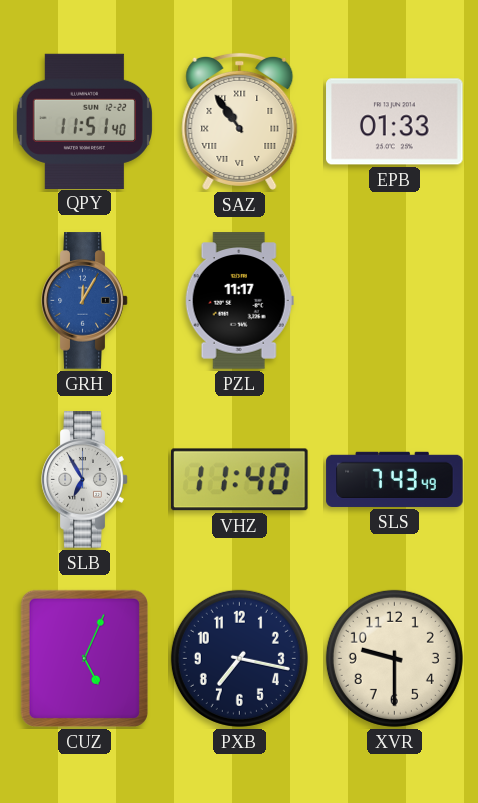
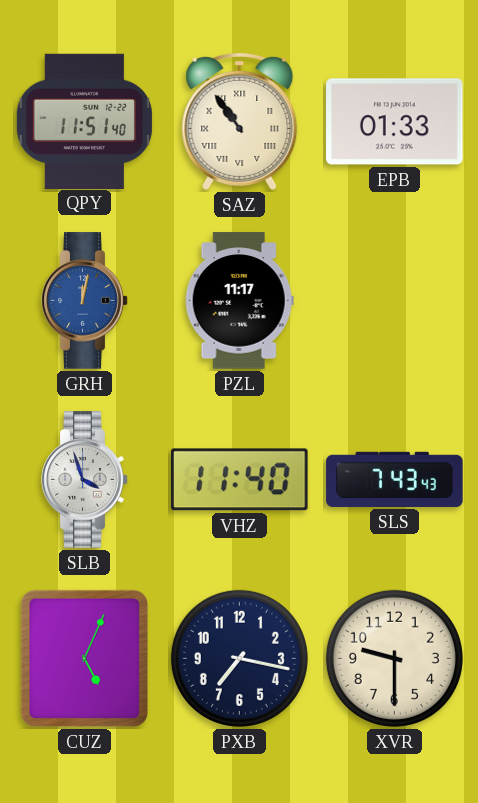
GRH: 12:05 -> 12:02 (85, 301)
SLB: 6:55 -> 3:57 (85, 480)
SLS: 7:43:49 -> 7:43:43 (395, 479)
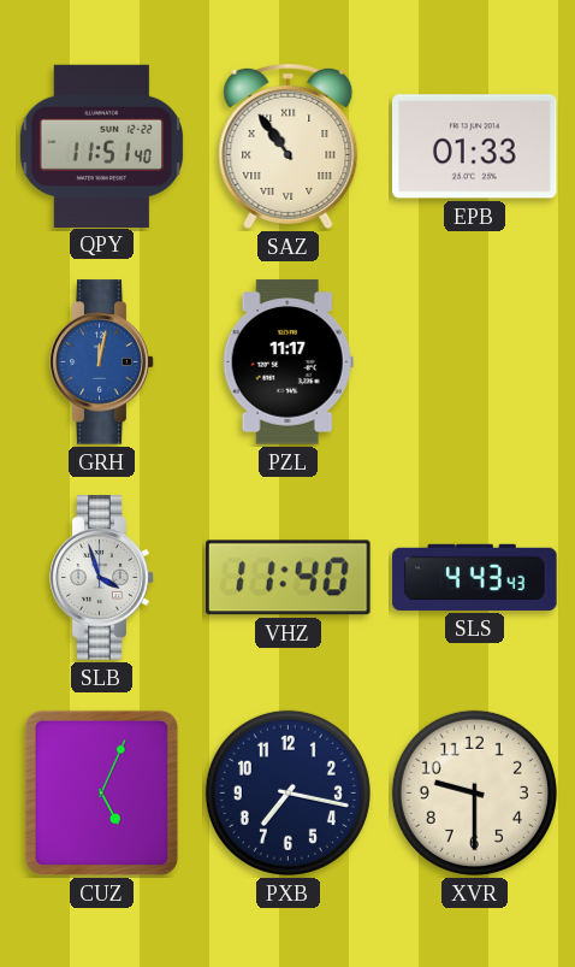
SLS: 7:43 -> 4:43 (475, 577)
